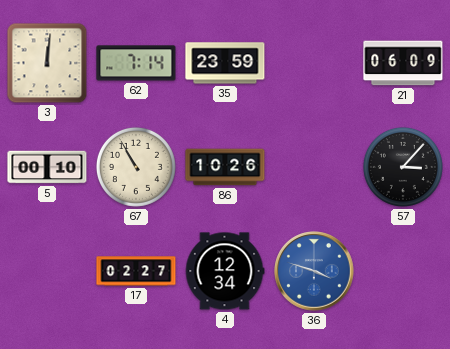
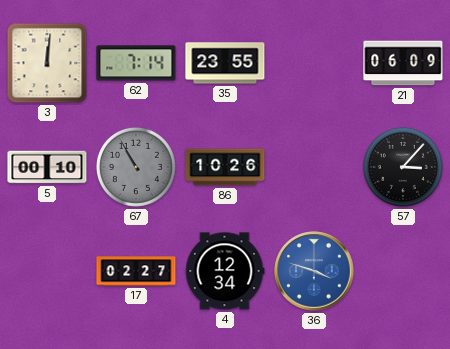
35: 23:59 -> 23:55 (225, 63)
67 dial: cream -> grey (136, 167)
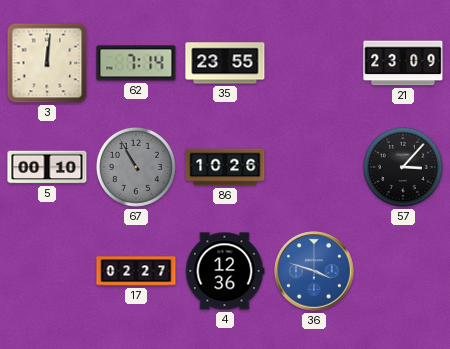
21: 06:09 -> 23:09 (403, 63)
4: 12:34 -> 12:36 (225, 271)
